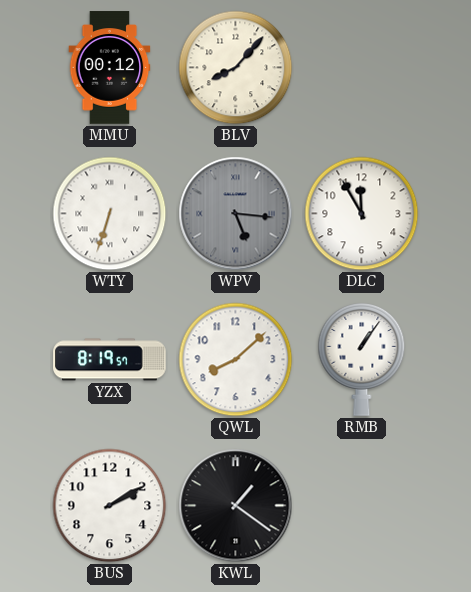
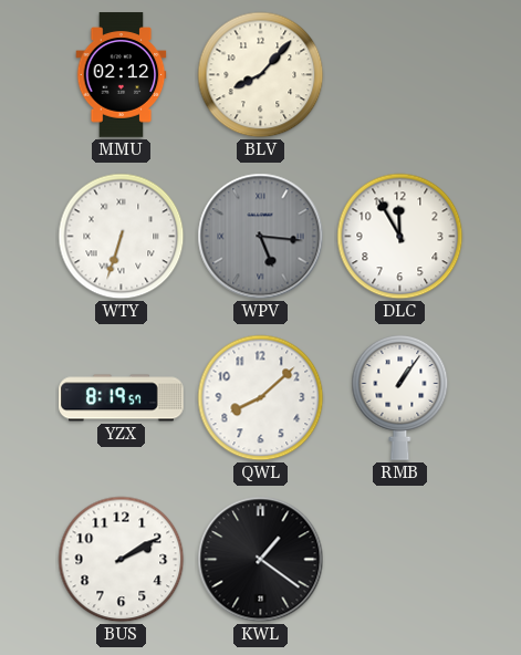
MMU: 00:12 -> 02:12 (122, 75)
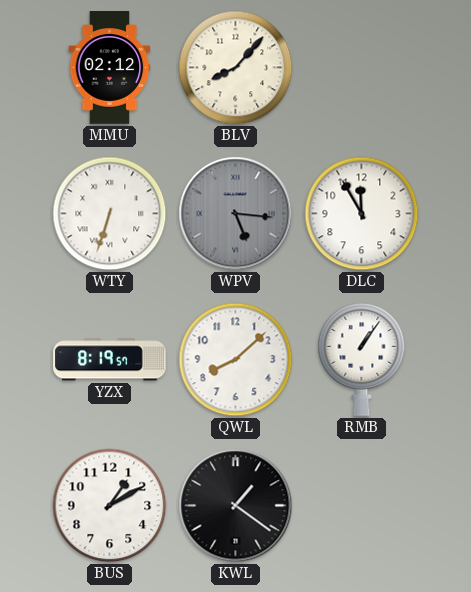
BUS: 2:10 -> 1:10 (110, 506)
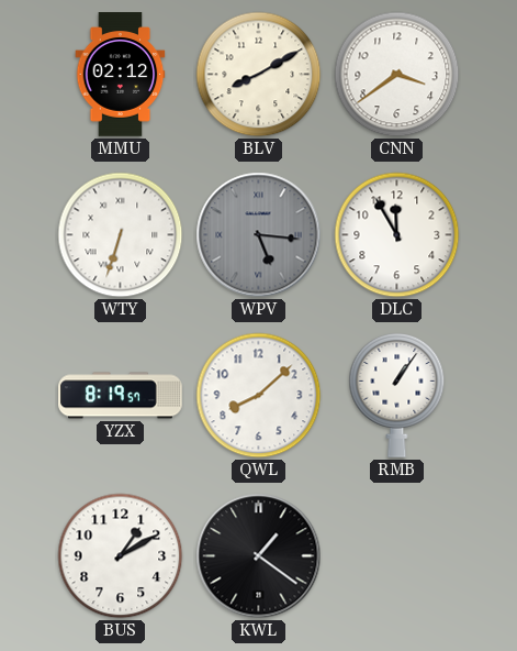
BLV: 8:07 -> 8:10 (259, 75)
CNN: none -> 3:39 (397, 75)
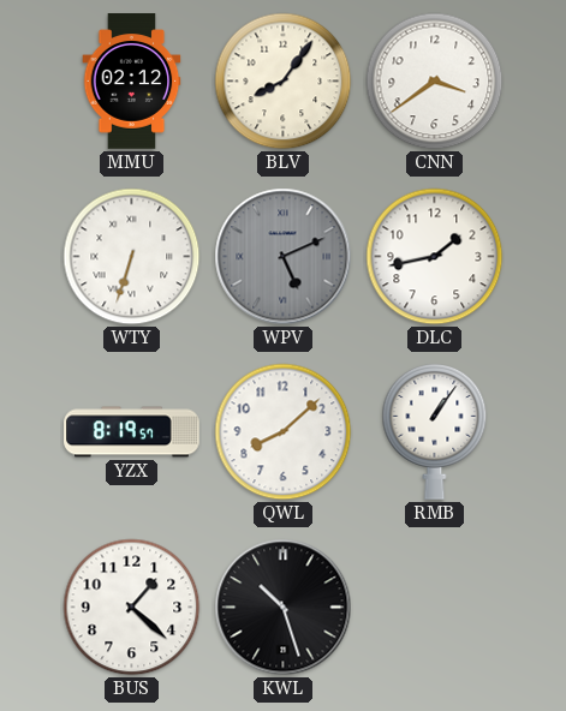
BLV: 8:10 -> 8:06 (284, 82)
WPV: 5:16 -> 5:11 (284, 257)
DLC: 11:55 -> 1:43 (435, 257)
BUS: 1:10 -> 1:22 (132, 608)
KWL: 1:21 -> 10:27 (284, 608)
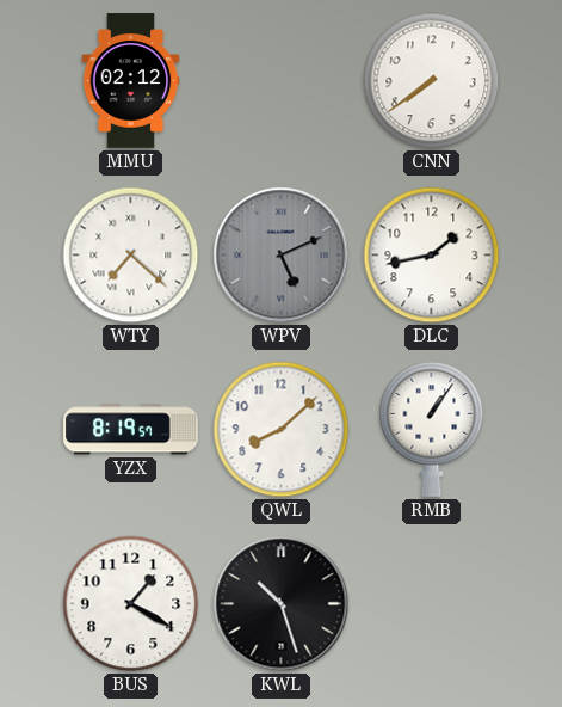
BLV: 8:06 -> none (284, 82)
CNN: 3:39 -> 7:39 (432, 81)
WTY: 6:33 -> 7:22 (131, 256)
BUS: 1:22 -> 1:20 (131, 604)
